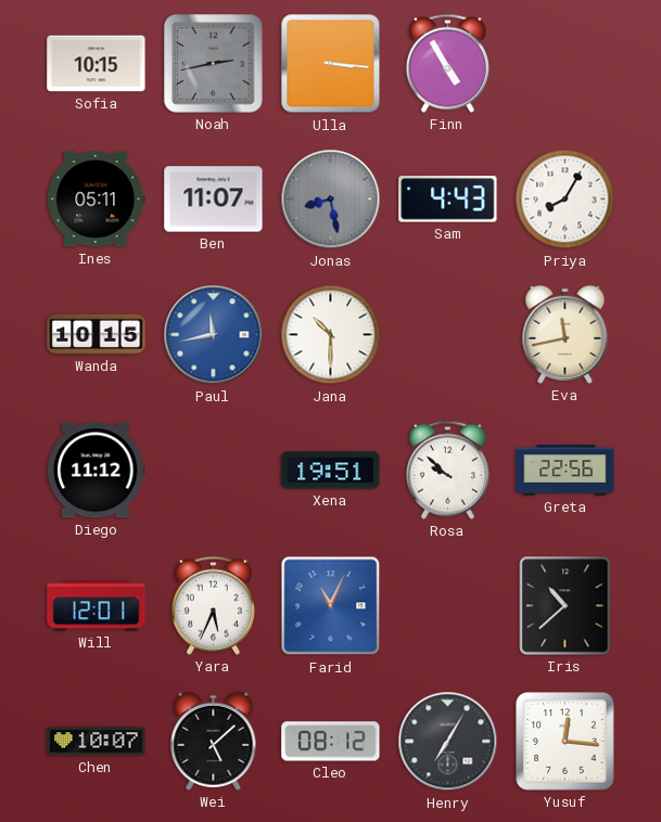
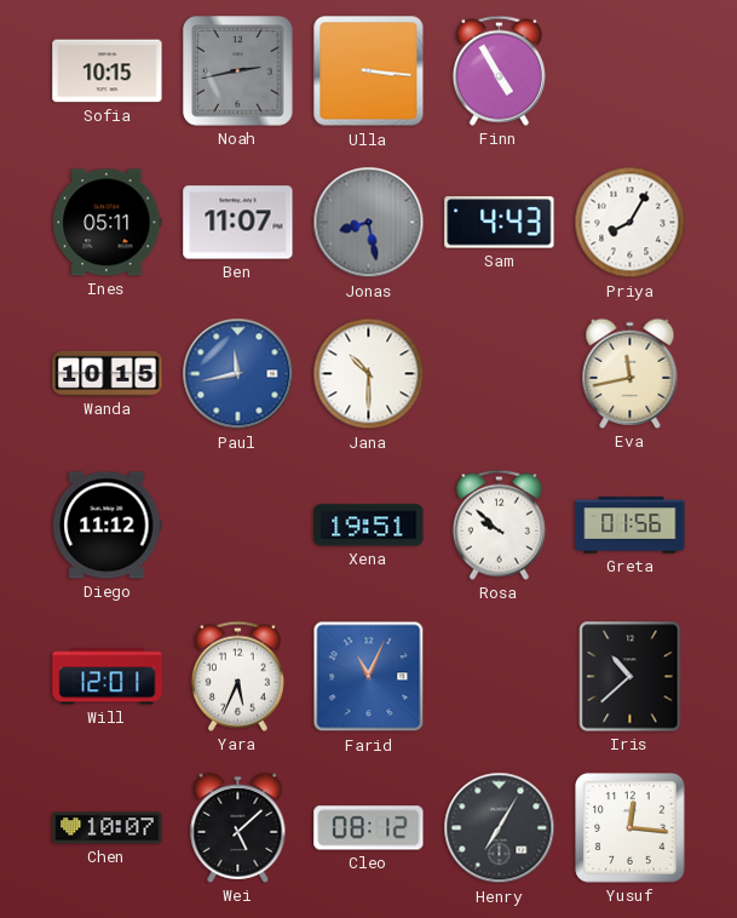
Greta: 22:56 -> 01:56 (631, 526)
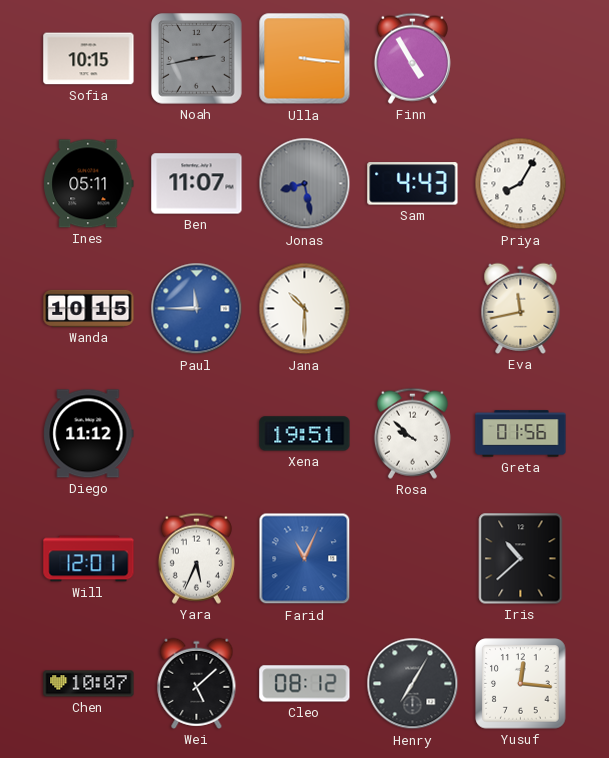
Paul: 11:43 -> 11:45 (197, 309)
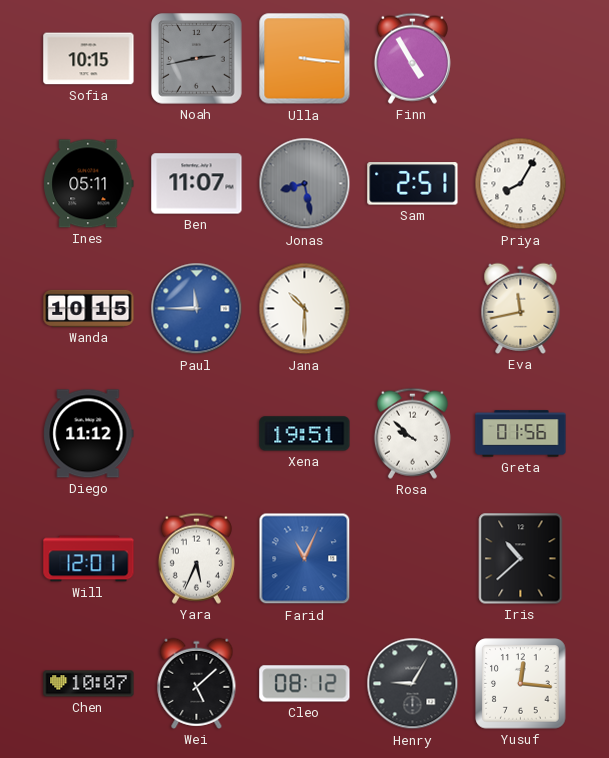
Sam: 4:43 -> 2:51 (413, 184)
Henry: 7:05 -> 9:05 (413, 684)
